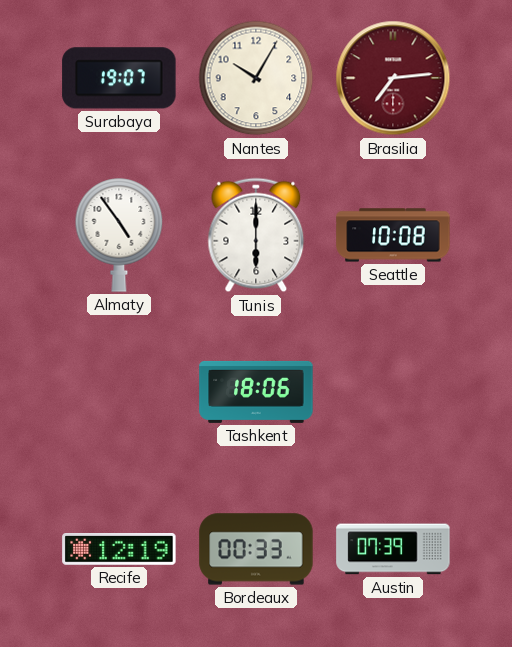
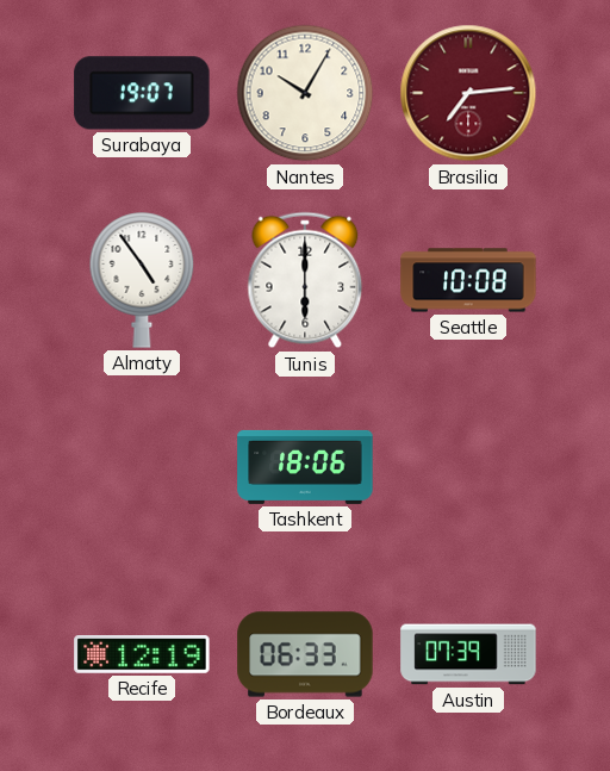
Bordeaux: 00:33 -> 06:33 (305, 654)
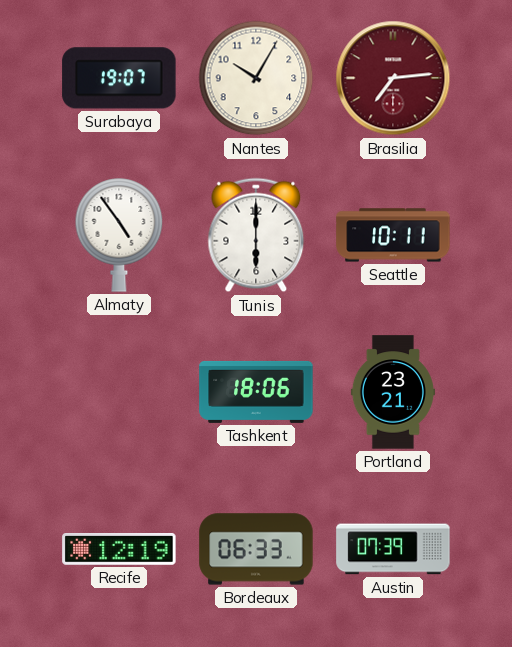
Seattle: 10:08 -> 10:11 (393, 235)
Portland: none -> 23:21 (393, 392)
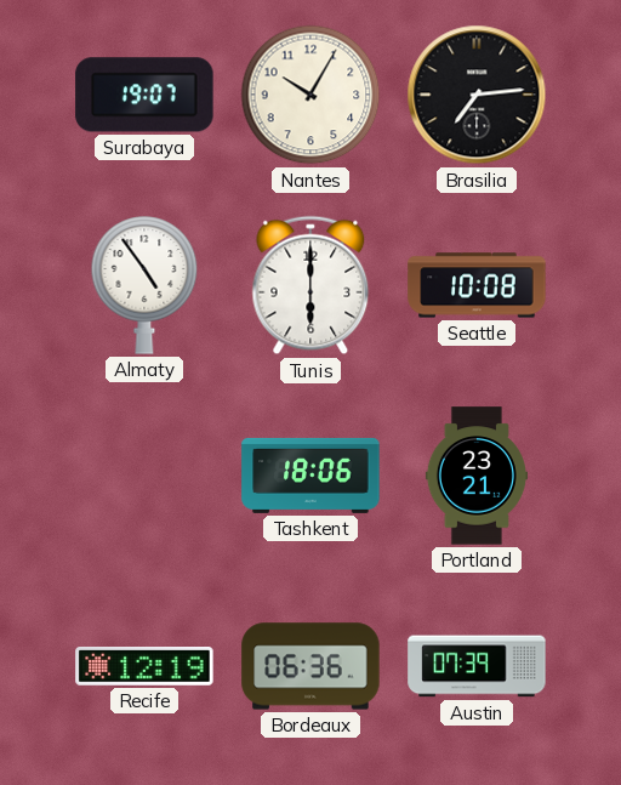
Brasilia dial: burgundy -> black (477, 95)
Seattle: 10:11 -> 10:08 (477, 285)
Bordeaux: 06:33 -> 06:36 (310, 666)
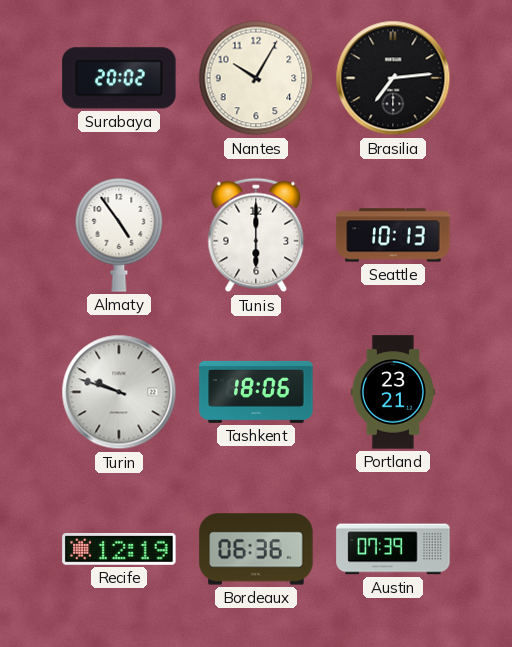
Surabaya: 19:07 -> 20:02 (119, 78)
Seattle: 10:08 -> 10:13 (393, 235)
Turin: none -> 9:48 (119, 392)
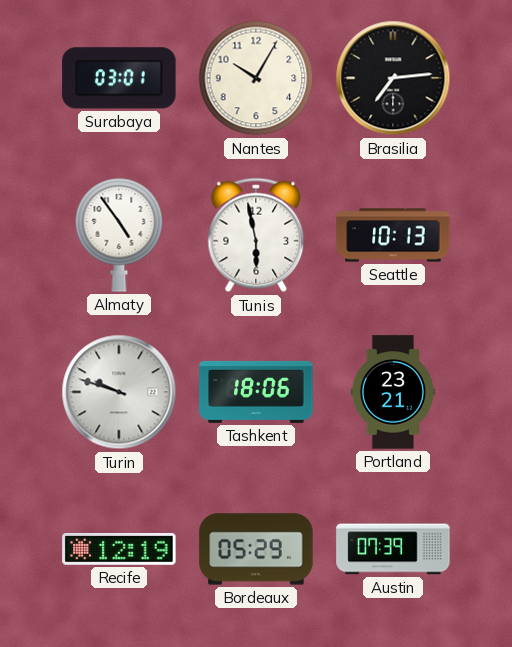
Surabaya: 20:02 -> 03:01 (119, 78)
Tunis: 6:00 -> 5:58 (256, 235)
Bordeaux: 06:36 -> 05:29 (256, 549)
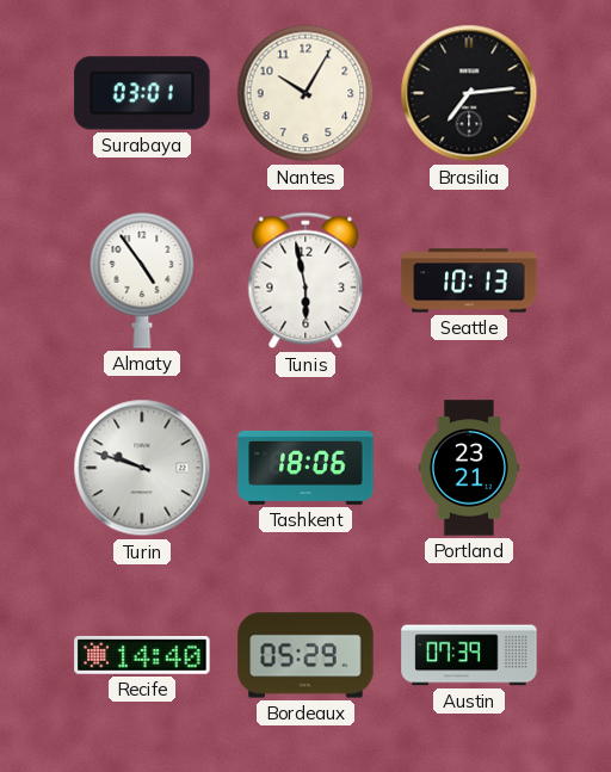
Recife: 12:19 -> 14:40 (142, 656)
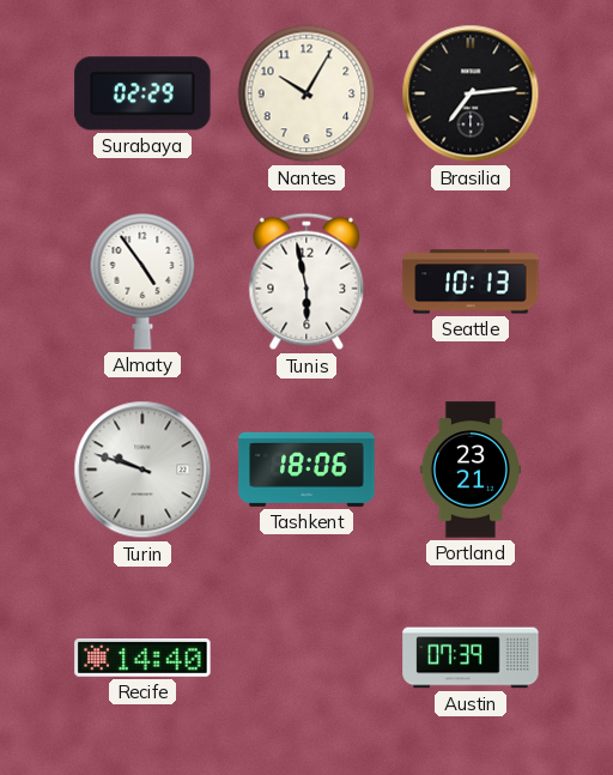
Surabaya: 03:01 -> 02:29 (142, 93)
Bordeaux: 05:29 -> none (305, 655)
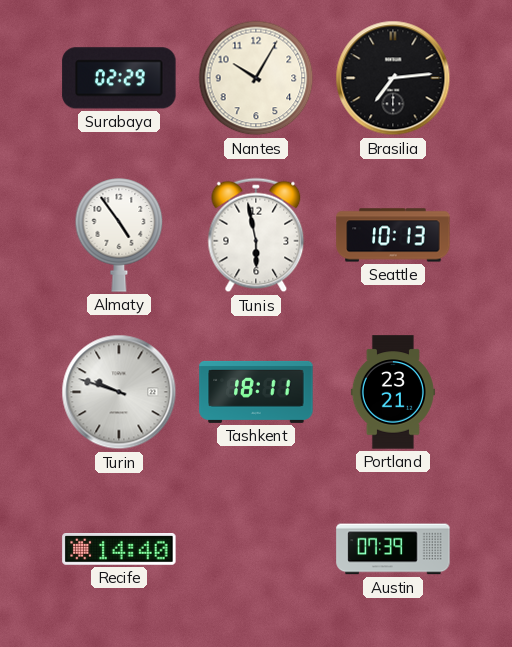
Tashkent: 18:06 -> 18:11 (256, 392)
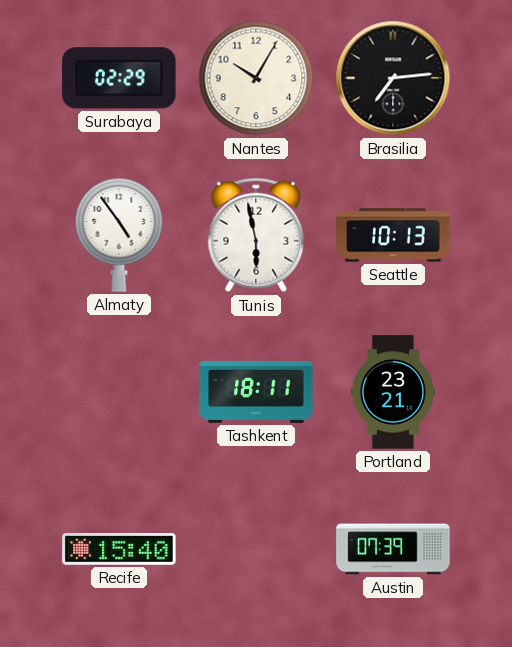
Turin: 9:48 -> none (119, 392)
Recife: 14:40 -> 15:40 (119, 550)
